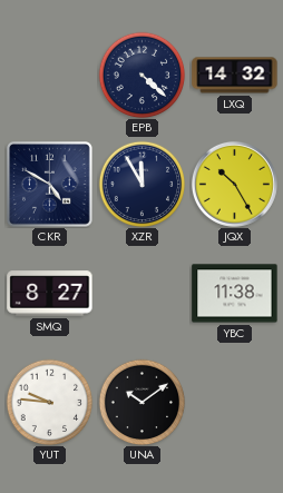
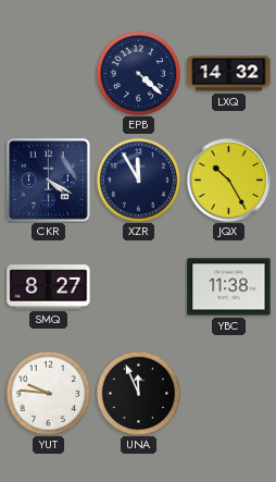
CKR: 4:50 -> 4:20 (49, 181)
UNA: 10:09 -> 11:56 (138, 393)
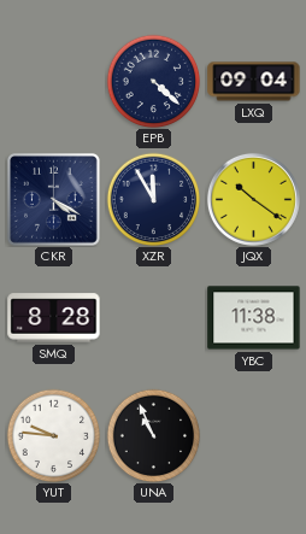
LXQ: 14:32 -> 09:04 (254, 82)
JQX: 10:25 -> 10:21 (253, 199)
SMQ: 8:27 -> 8:28 (54, 318)
UNA: 11:56 -> 10:56 (153, 435)
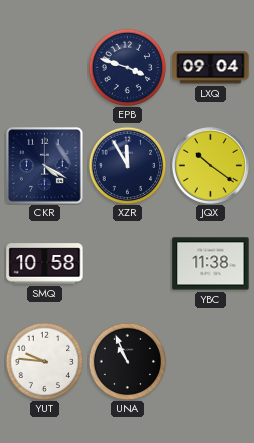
EPB: 4:22 -> 3:48 (127, 67)
SMQ: 8:28 -> 10:58 (45, 264)
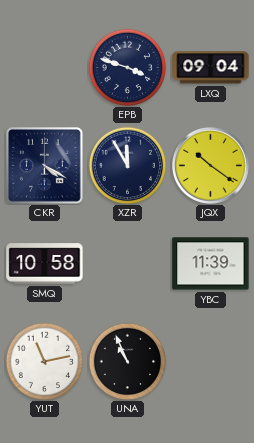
YBC: 11:38 -> 11:39 (211, 264)
YUT: 9:46 -> 11:13 (44, 361)
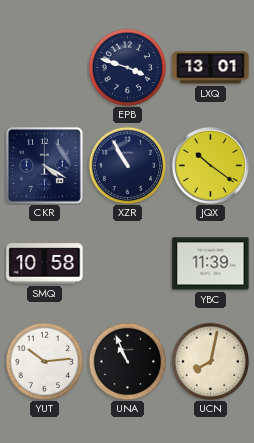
LXQ: 09:04 -> 13:01 (211, 68)
XZR: 11:55 -> 10:55 (127, 165)
YUT: 11:13 -> 10:14 (44, 361)
UCN: none -> 8:02 (210, 361)
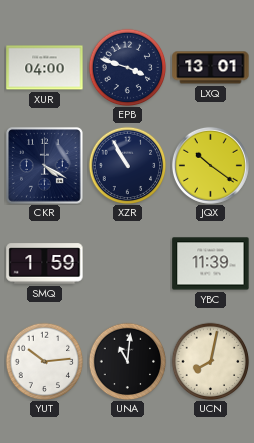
XUR: none -> 04:00 (45, 68)
SMQ: 10:58 -> 1:59 (45, 264)
UNA: 10:56 -> 11:01 (127, 361)
